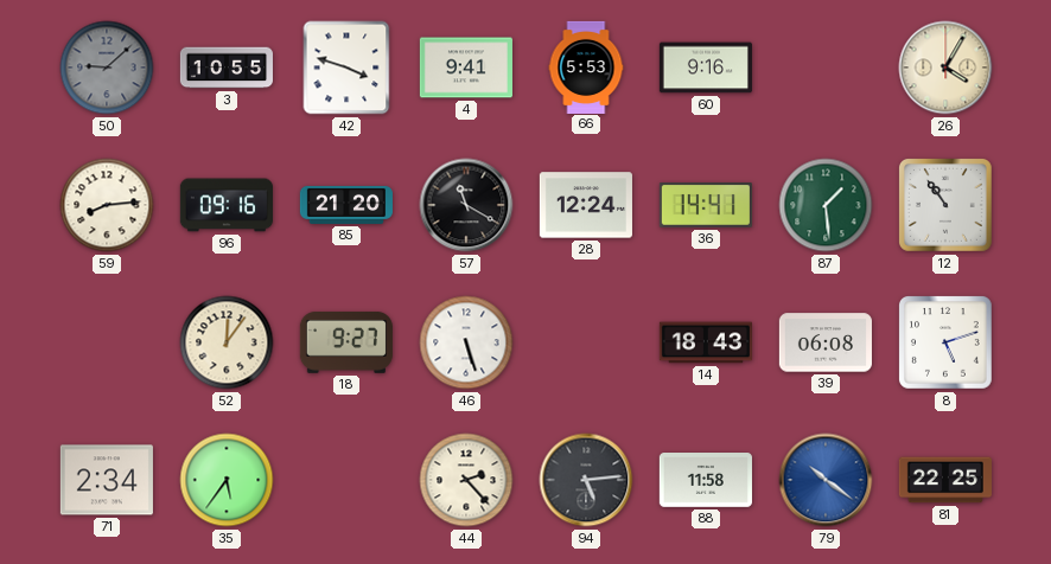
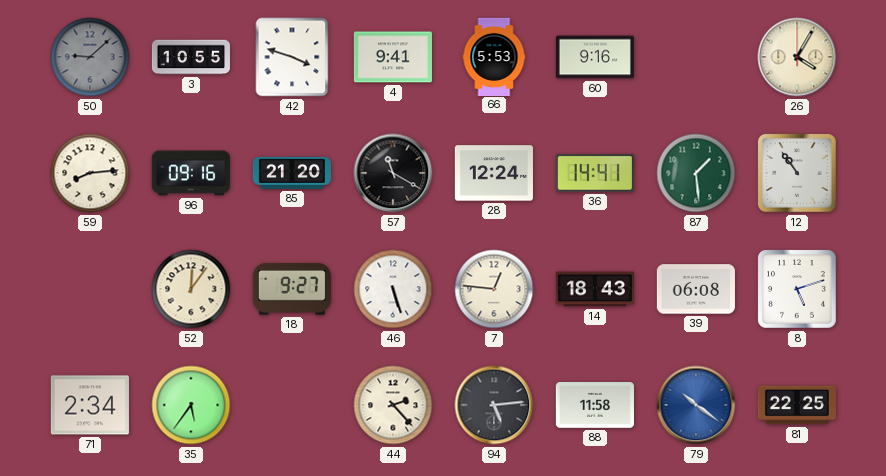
7: none -> 12:46 (494, 289)
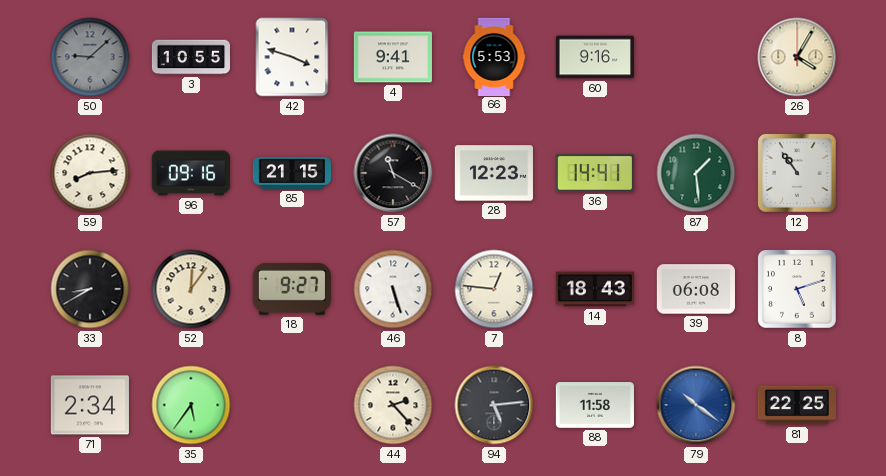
85: 21:20 -> 21:15 (292, 173)
28: 12:24 -> 12:23 (494, 173)
33: none -> 8:40 (90, 289)
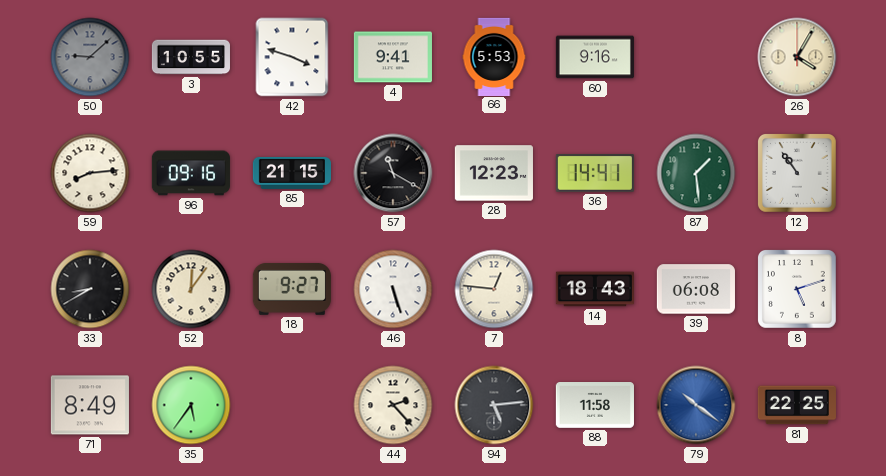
71: 2:34 -> 8:49 (90, 405)
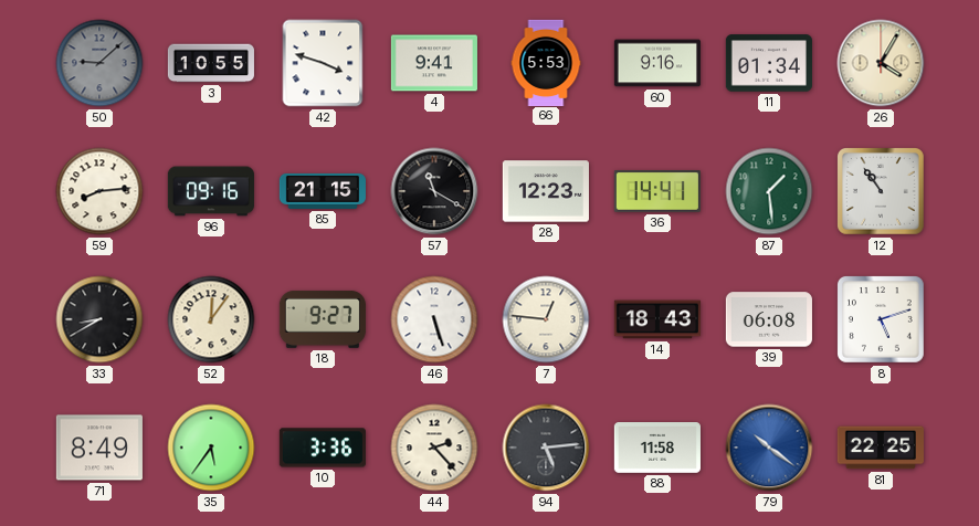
11: none -> 01:34 (769, 63)
10: none -> 3:36 (323, 448)
